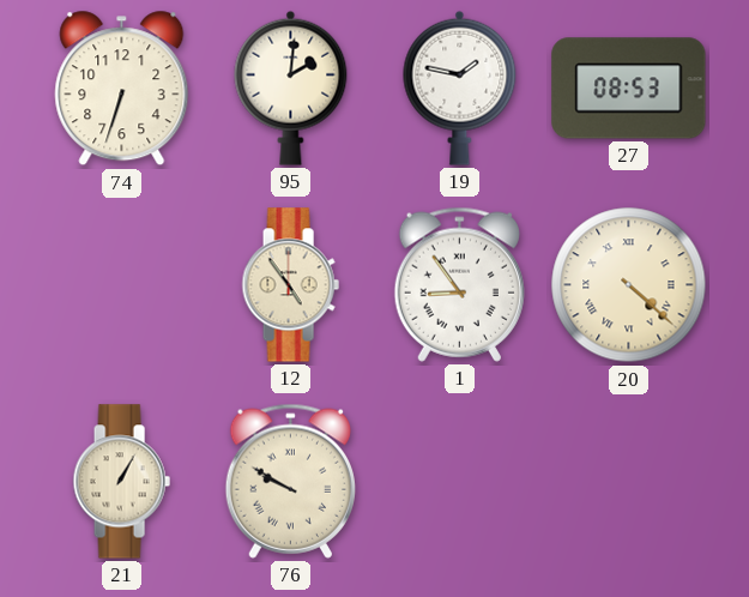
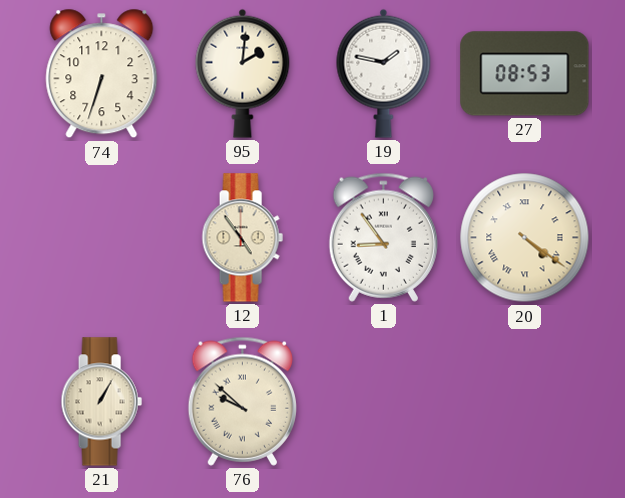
20: 4:22 -> 4:21 (525, 238)
76: 9:50 -> 9:52 (242, 401)
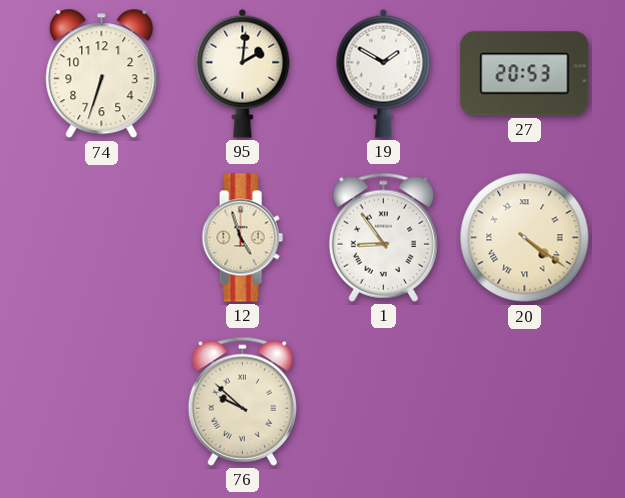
19: 1:47 -> 1:50 (384, 73)
27: 08:53 -> 20:53 (525, 74)
12: 4:54 -> 4:57 (242, 238)
21: 1:05 -> none (101, 402)
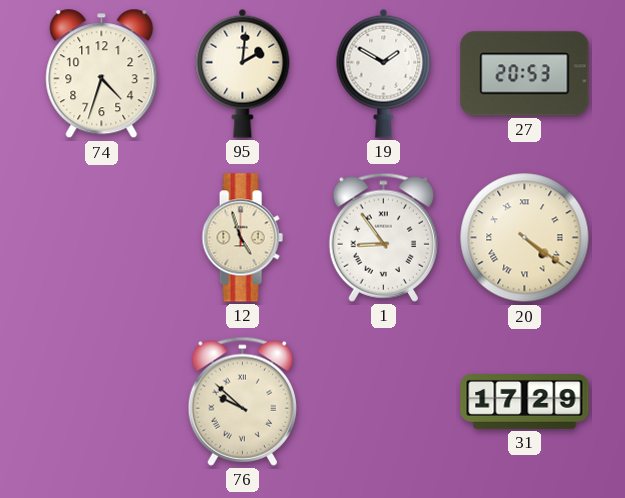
74: 6:33 -> 4:33 (102, 74)
31: none -> 17:29 (525, 402)
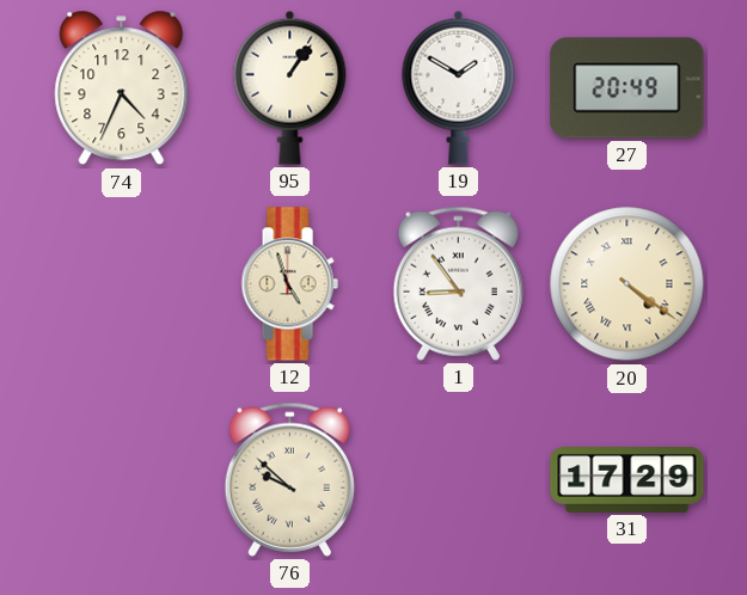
74: 4:33 -> 4:34 (122, 88)
95: 2:01 -> 1:06 (290, 87)
27: 20:53 -> 20:49 (627, 88)
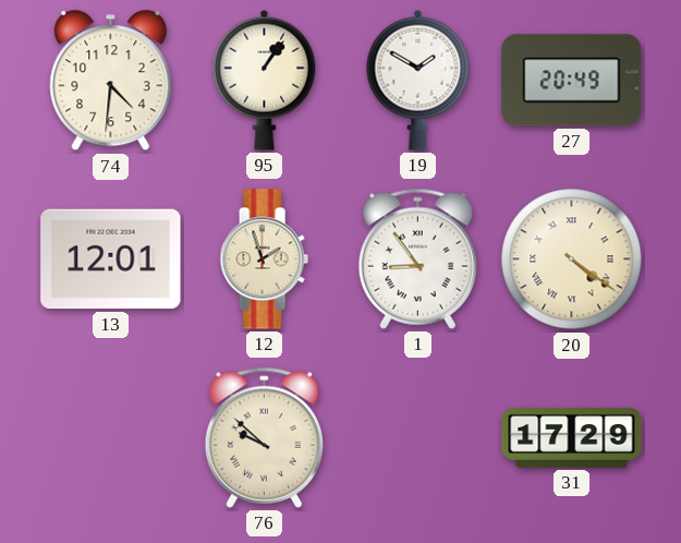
74: 4:34 -> 4:31 (111, 81)
13: none -> 12:01 (111, 260)
12: 4:57 -> 1:57 (264, 260)
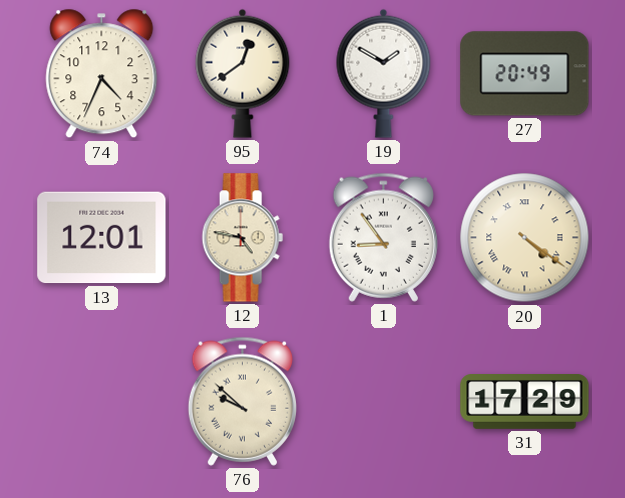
74: 4:31 -> 4:34 (102, 74)
95: 1:06 -> 12:39 (243, 73)
12: 1:57 -> 4:47 (242, 238)
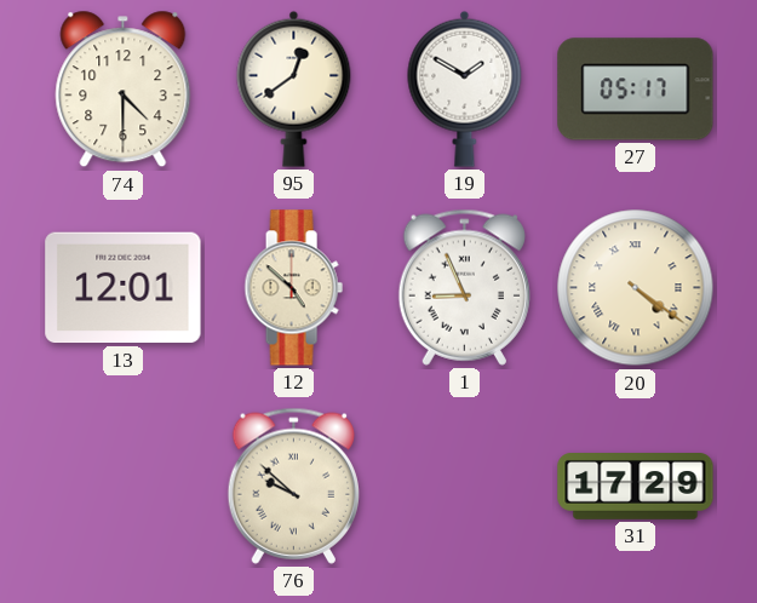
74: 4:34 -> 4:30 (124, 90)
27: 20:49 -> 05:17 (636, 90)
12: 4:47 -> 4:52 (293, 288)
1: 8:54 -> 8:56 (464, 287)
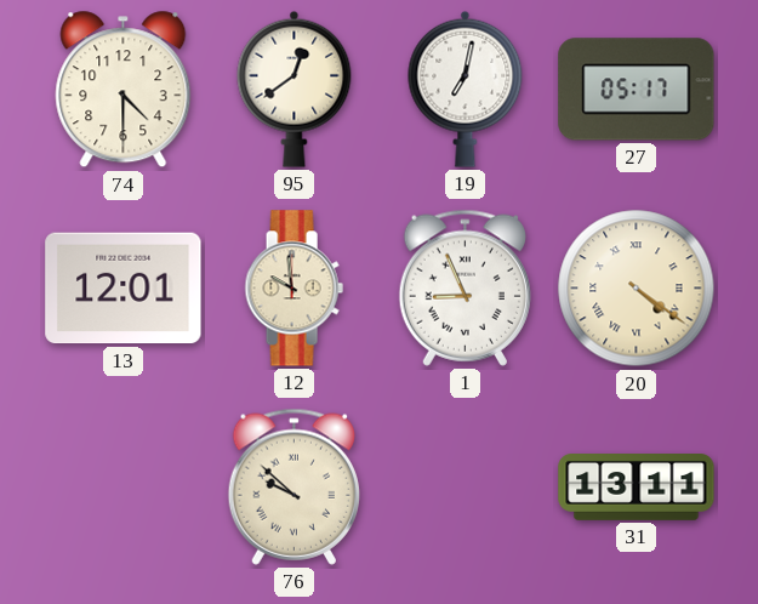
19: 1:50 -> 7:02 (466, 89)
12: 4:52 -> 9:59 (293, 289)
31: 17:29 -> 13:11 (637, 488)
